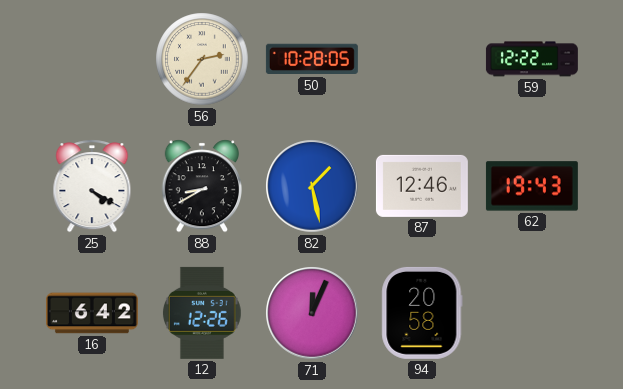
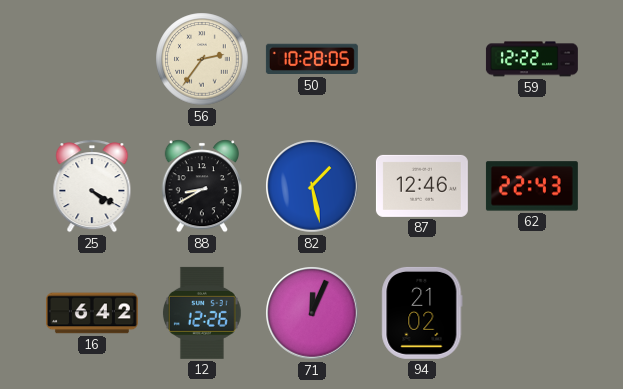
62: 19:43 -> 22:43 (532, 186)
94: 20:58 -> 21:02 (422, 313)
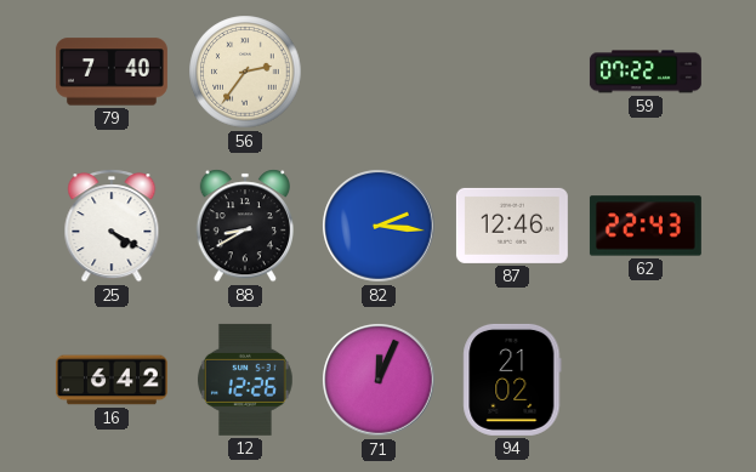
79: none -> 7:40 (112, 72)
50: 10:28 -> none (312, 59)
59: 12:22 -> 07:22 (646, 72)
82: 1:28 -> 2:16 (379, 226)
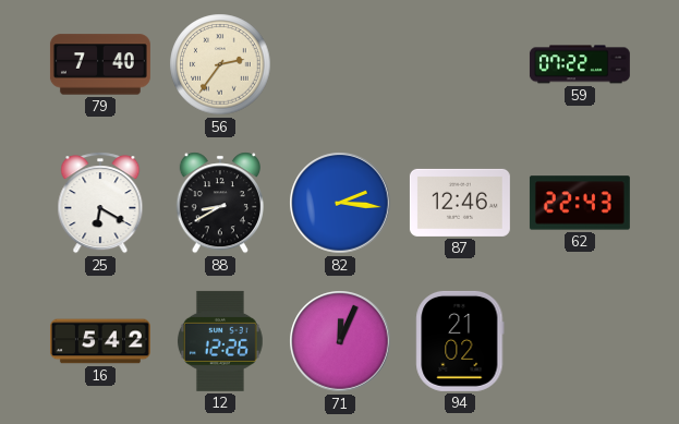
25: 4:20 -> 6:20 (100, 203)
16: 6:42 -> 5:42 (100, 341)
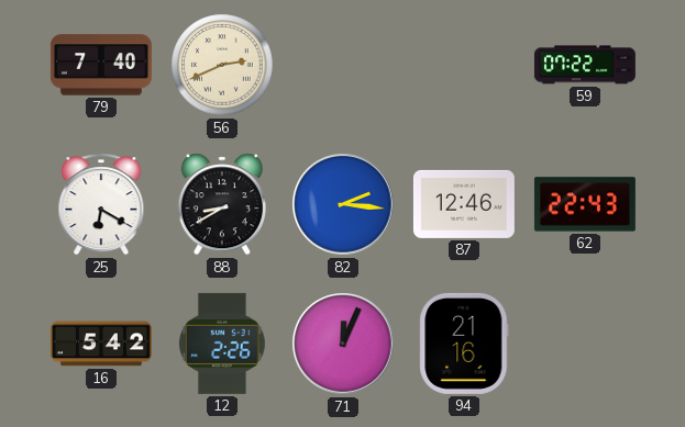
56: 2:36 -> 2:41 (222, 65)
12: 12:26 -> 2:26 (222, 344)
94: 21:02 -> 21:16 (464, 344)
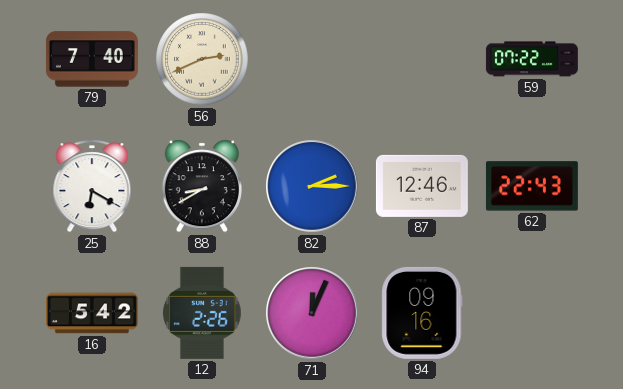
82: 2:16 -> 2:15 (312, 186)
94: 21:16 -> 09:16 (422, 313)
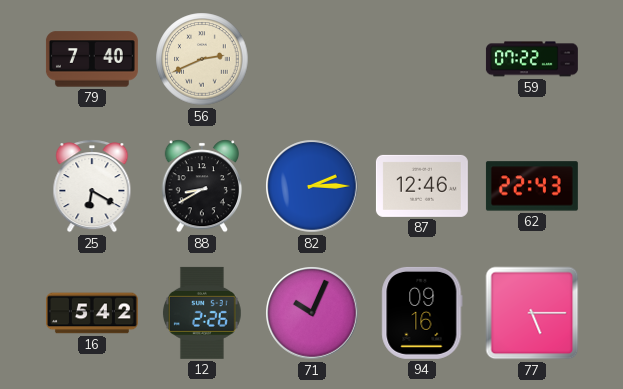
71: 12:04 -> 10:04 (312, 313)
77: none -> 5:15 (532, 313)
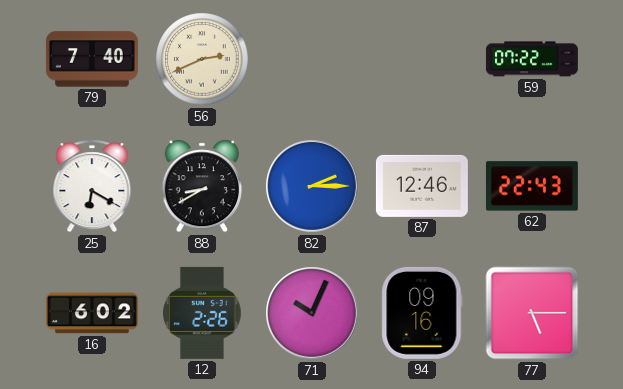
16: 5:42 -> 6:02 (92, 313)
